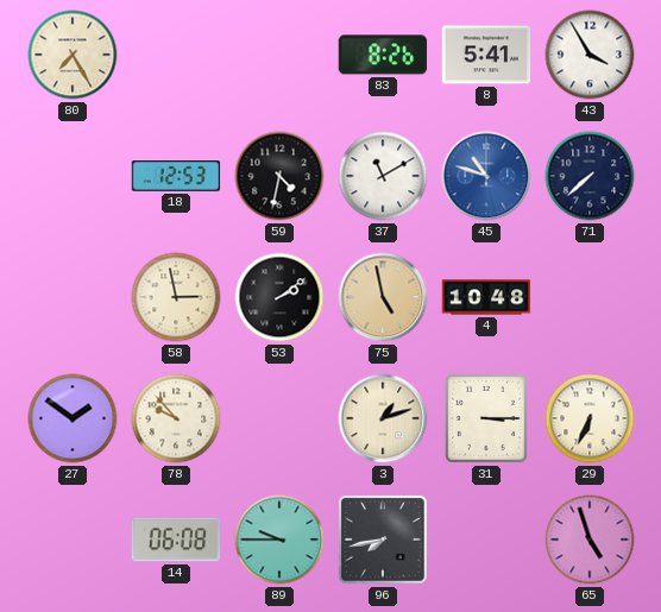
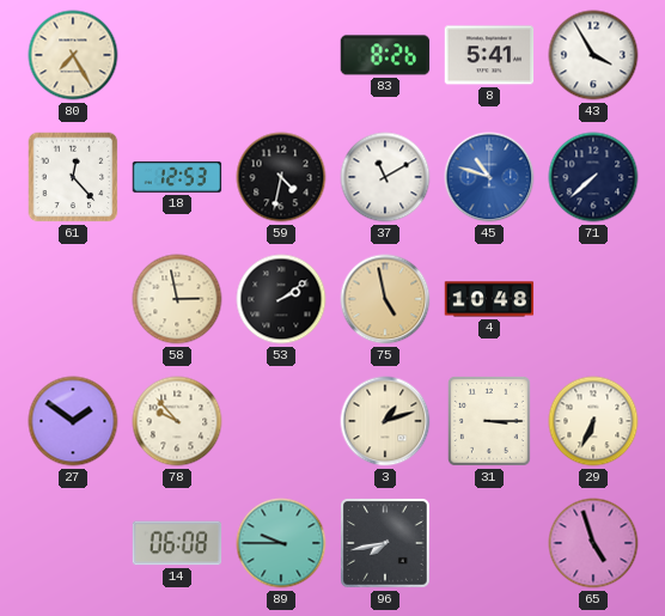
61: none -> 12:23 (73, 177)
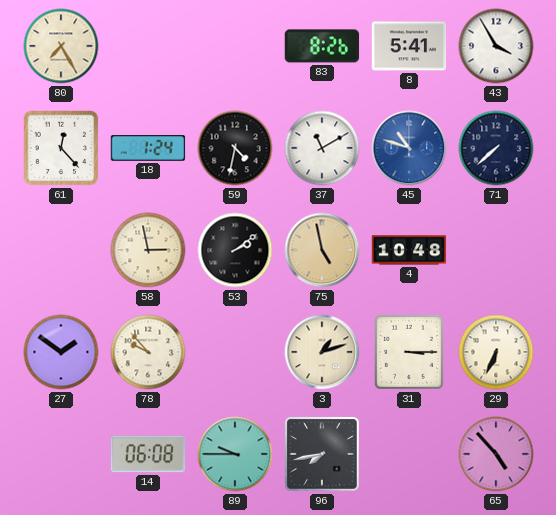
18: 12:53 -> 1:24 (148, 148)
65: 4:57 -> 4:53 (496, 454)
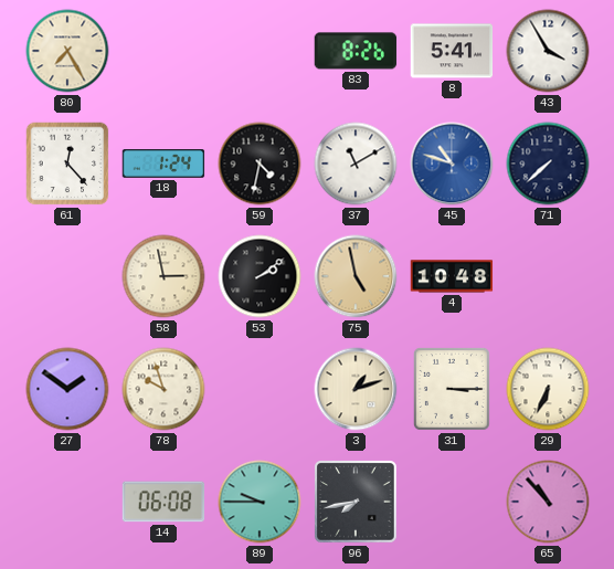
78: 9:53 -> 9:57 (163, 389)
65: 4:53 -> 10:53 (548, 502)
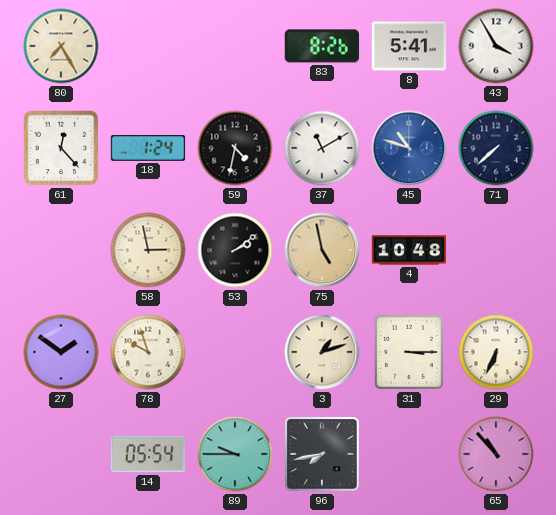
14: 06:08 -> 05:54 (148, 454)
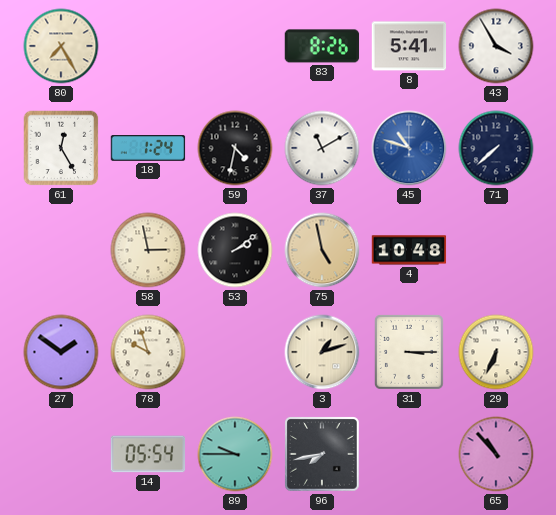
61: 12:23 -> 12:25 (61, 148)
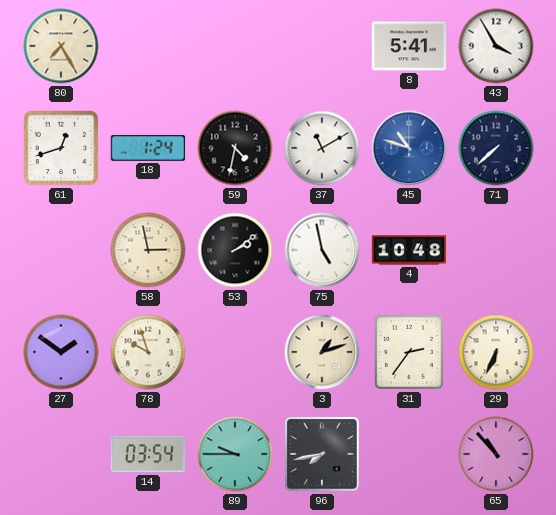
83: 8:26 -> none (322, 46)
61: 12:25 -> 12:42 (61, 148)
75 dial: champagne -> white (322, 250)
31: 3:15 -> 2:36 (409, 352)
14: 05:54 -> 03:54 (148, 454)
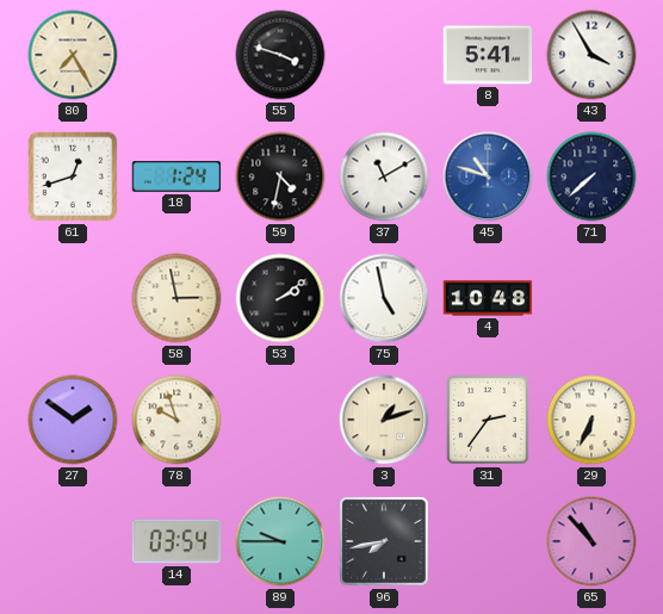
55: none -> 3:48 (280, 55)
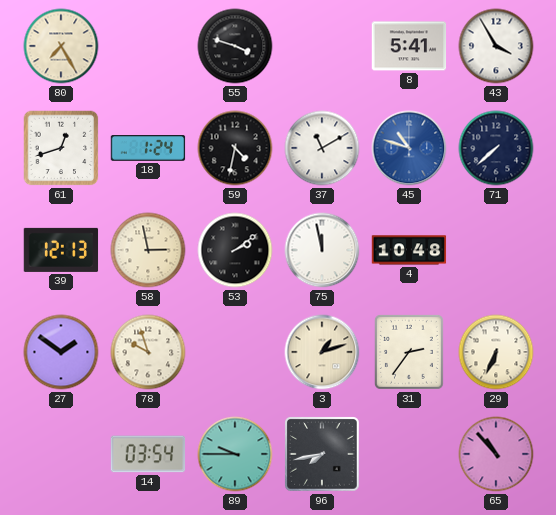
39: none -> 12:13 (61, 250)
75: 4:58 -> 11:58 (322, 250)
